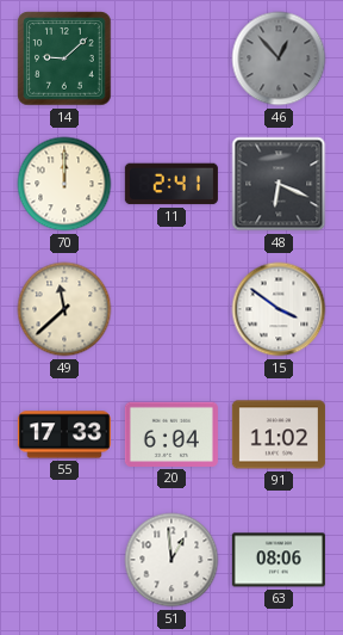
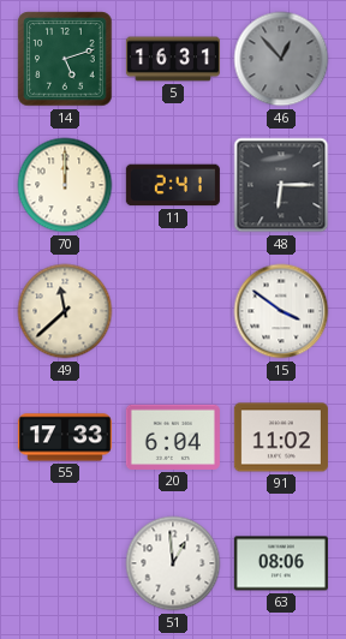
14: 9:08 -> 5:12 (65, 59)
5: none -> 16:31 (173, 59)
48: 6:19 -> 6:15 (281, 185)
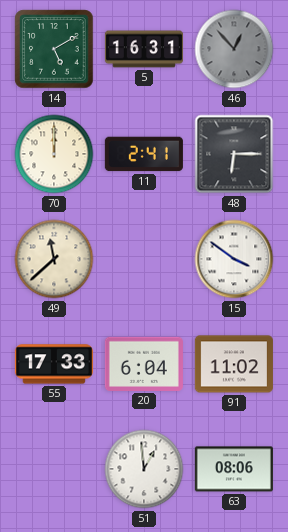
14: 5:12 -> 5:10 (54, 49)
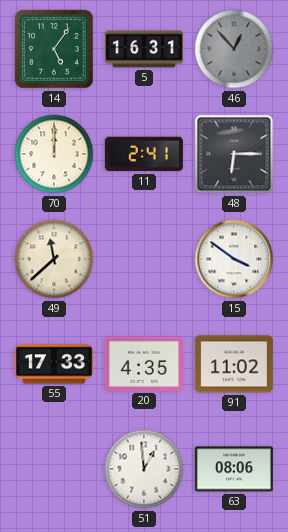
14: 5:10 -> 5:06 (54, 49)
20: 6:04 -> 4:35 (144, 364)
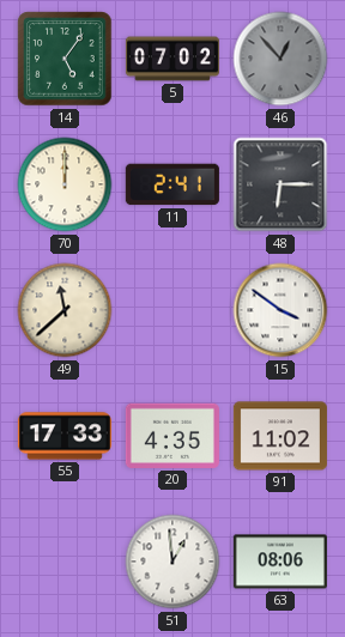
5: 16:31 -> 07:02 (172, 59)
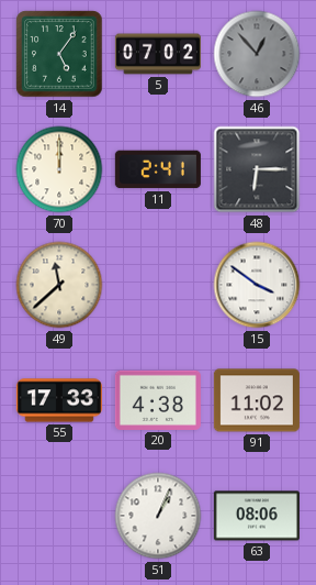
20: 4:35 -> 4:38 (158, 400)
51: 12:59 -> 1:04 (158, 516)
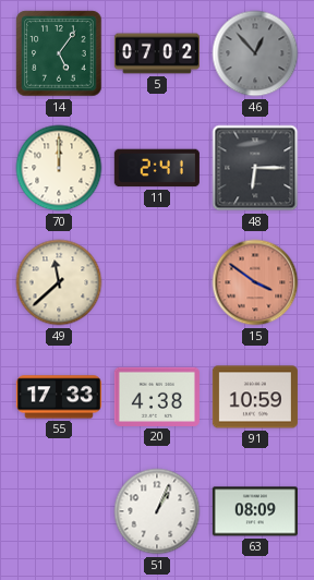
15 dial: white -> salmon (255, 282)
91: 11:02 -> 10:59 (255, 397)
63: 08:06 -> 08:09 (255, 511)
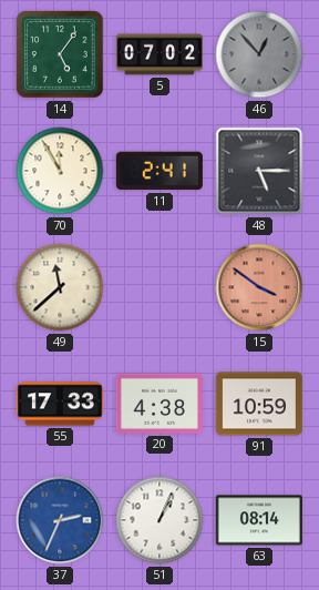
70: 12:00 -> 11:55 (60, 171)
48: 6:15 -> 5:15 (259, 171)
37: none -> 2:34 (60, 520)
63: 08:09 -> 08:14 (259, 520)
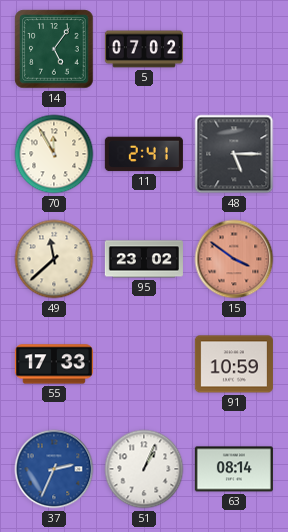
46: 12:53 -> none (259, 54)
95: none -> 23:02 (144, 259)
20: 4:38 -> none (159, 404)
